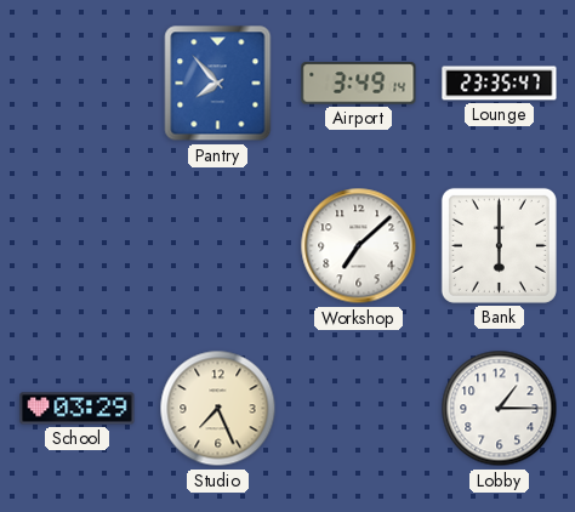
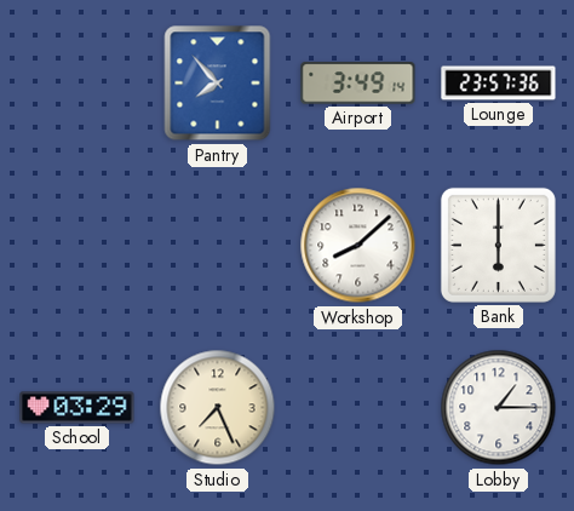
Lounge: 23:35 -> 23:57 (499, 84)
Workshop: 7:08 -> 8:08 (358, 246)
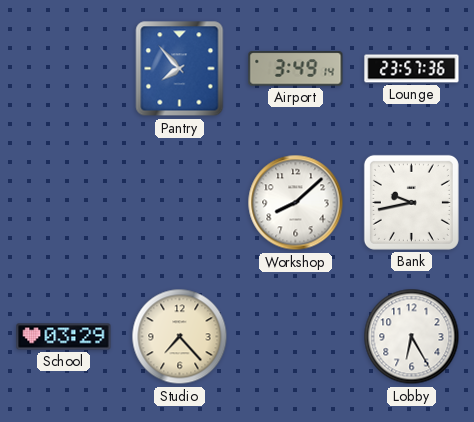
Bank: 6:00 -> 9:43 (411, 202)
Studio: 7:26 -> 7:23 (180, 337)
Lobby: 1:15 -> 6:25 (412, 337)
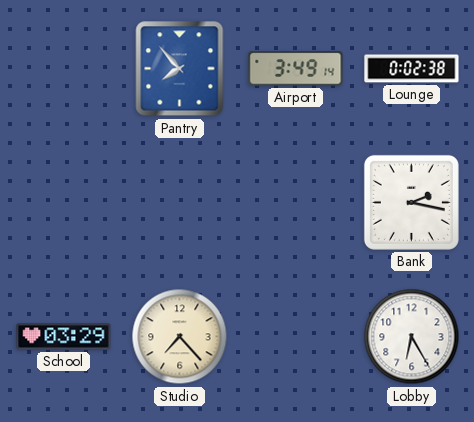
Lounge: 23:57 -> 0:02 (412, 69)
Workshop: 8:08 -> none (296, 203)
Bank: 9:43 -> 2:17 (411, 202)
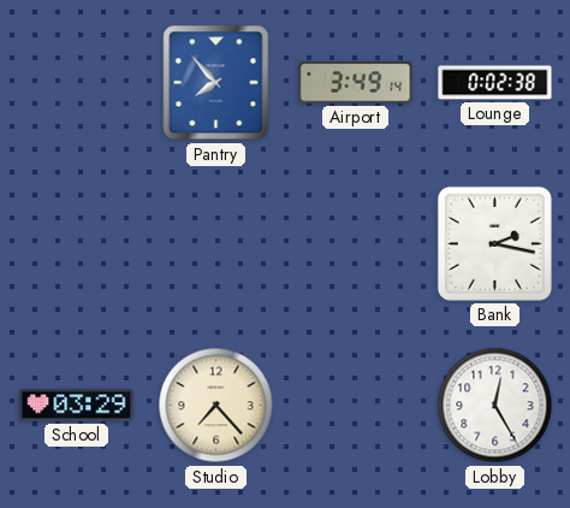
Lobby: 6:25 -> 12:25 (495, 406)
